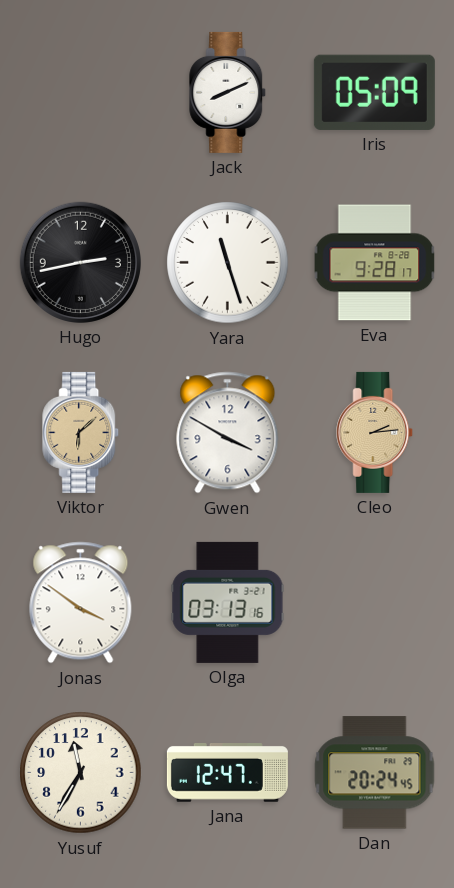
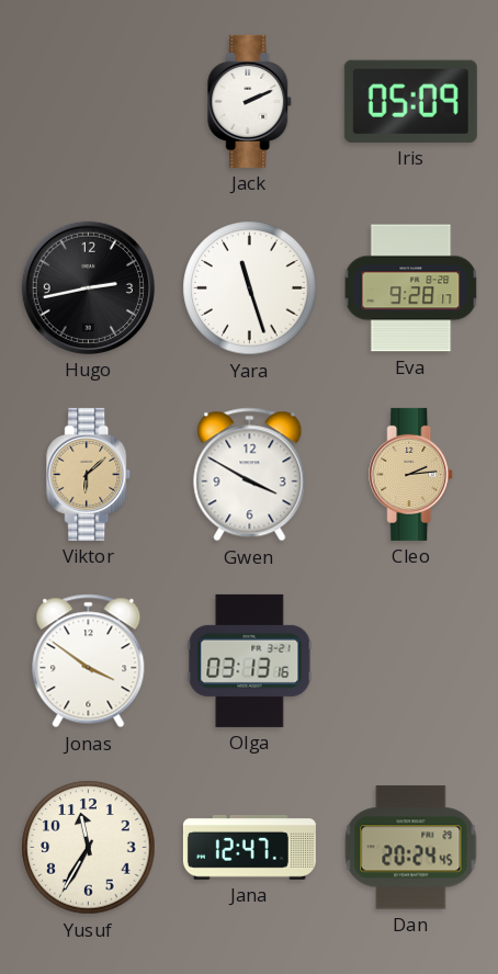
Jack: 8:11 -> 2:11 (250, 101)
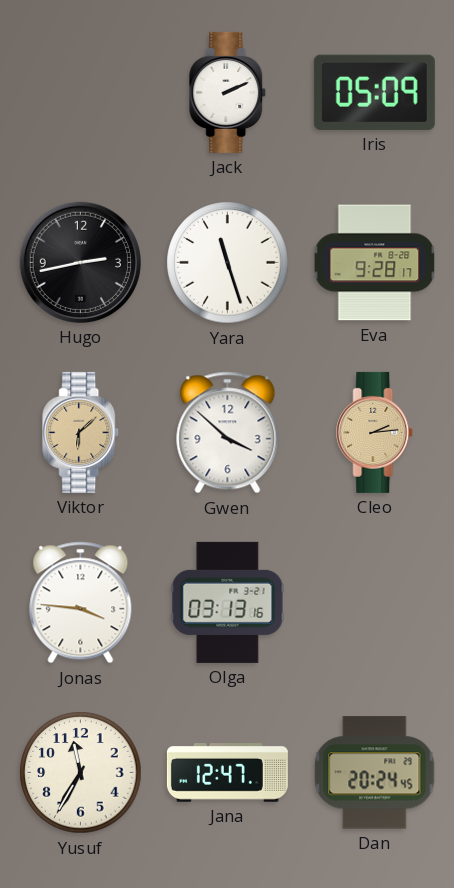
Gwen: 3:50 -> 3:52 (228, 433)
Jonas: 3:51 -> 3:46 (81, 603)
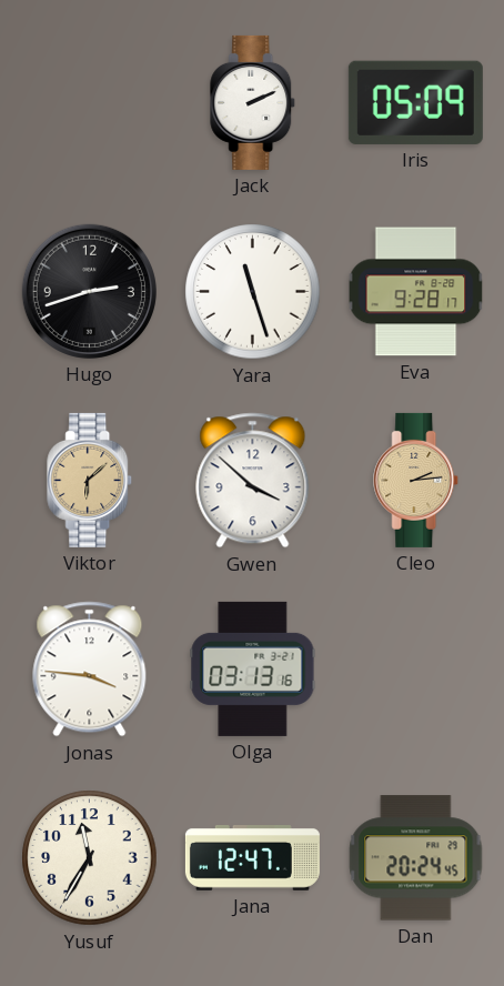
Hugo: 2:43 -> 2:42 (89, 291)
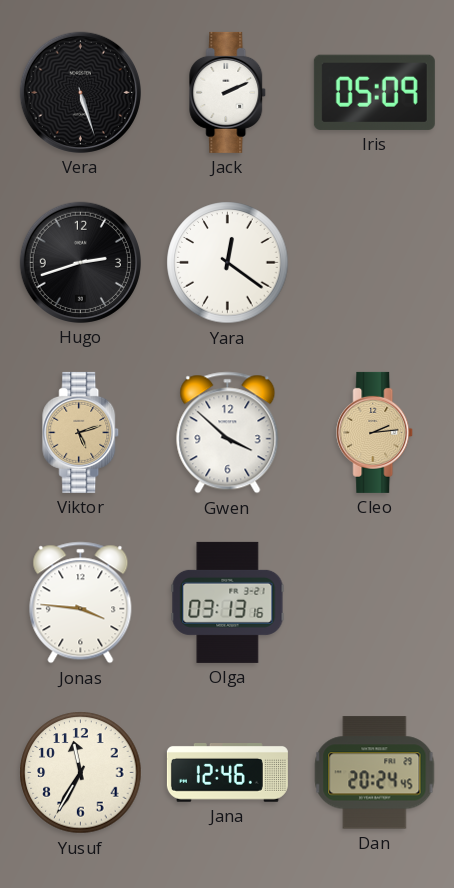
Vera: none -> 5:27 (80, 92)
Yara: 11:27 -> 12:21 (228, 263)
Eva: 9:28 -> none (416, 292)
Viktor: 6:08 -> 5:12 (81, 432)
Jana: 12:47 -> 12:46 (227, 773)
